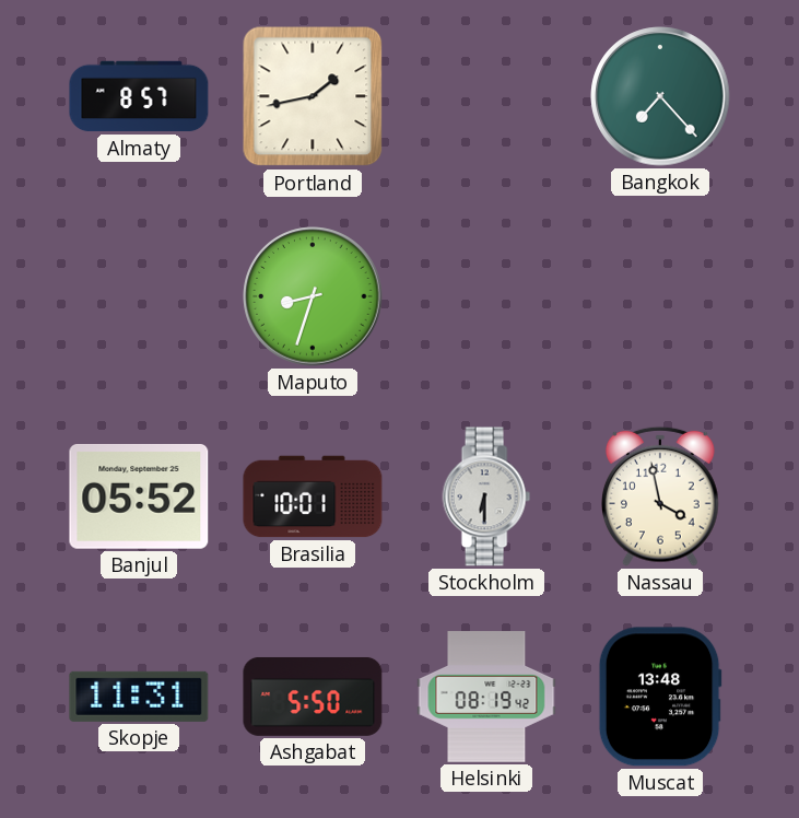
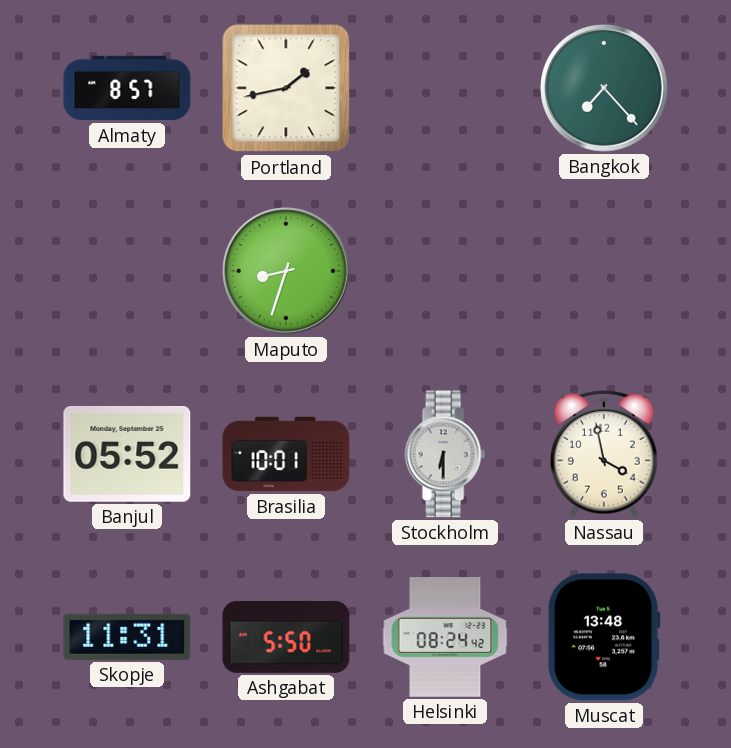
Helsinki: 08:19 -> 08:24 (445, 637)
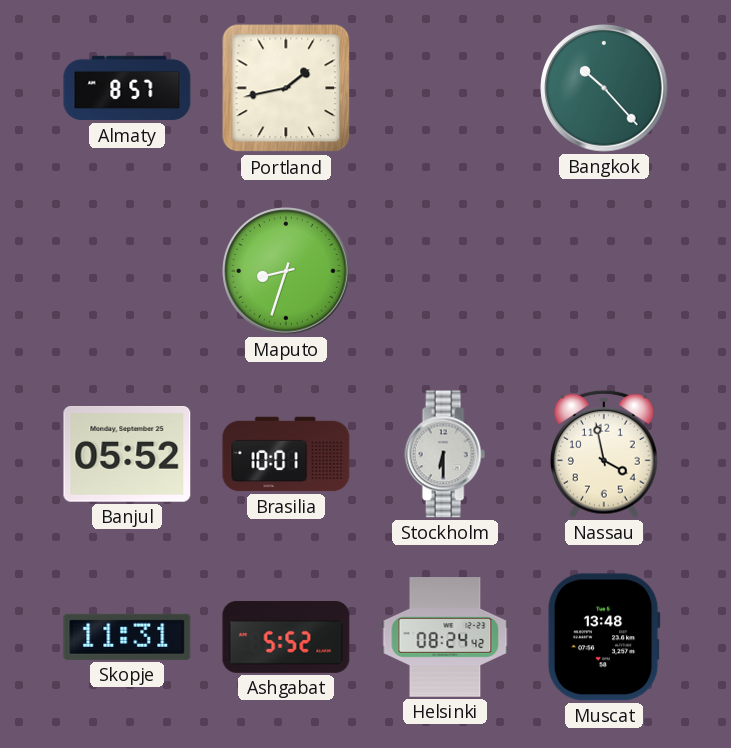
Bangkok: 7:23 -> 10:23 (604, 88)
Ashgabat: 5:50 -> 5:52 (286, 637)
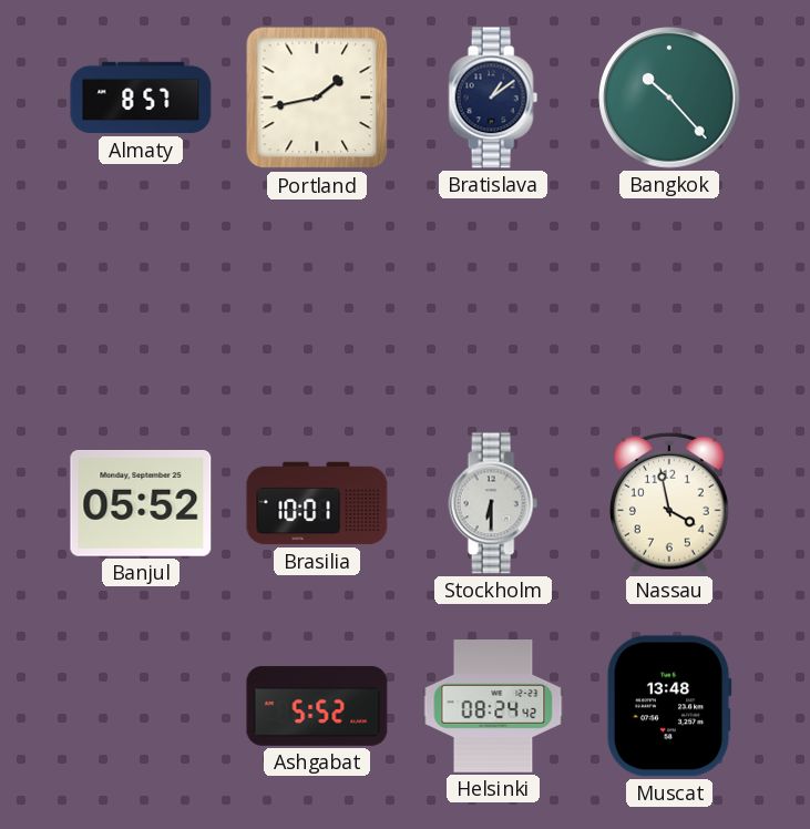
Bratislava: none -> 1:09 (493, 98)
Maputo: 8:33 -> none (286, 271)
Skopje: 11:31 -> none (127, 637)
